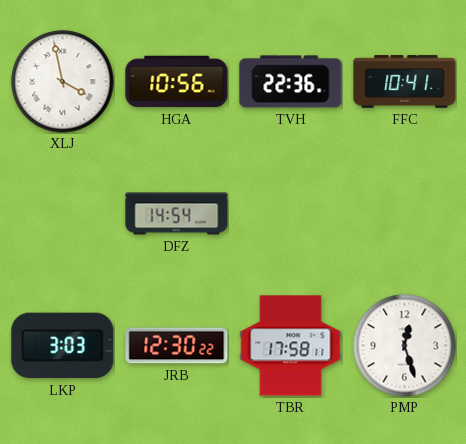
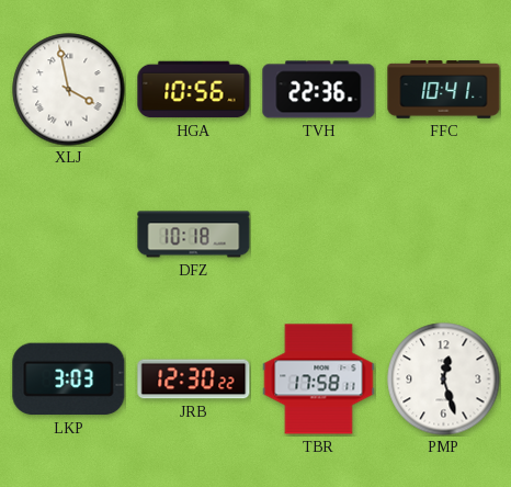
DFZ: 14:54 -> 10:18 (194, 235)
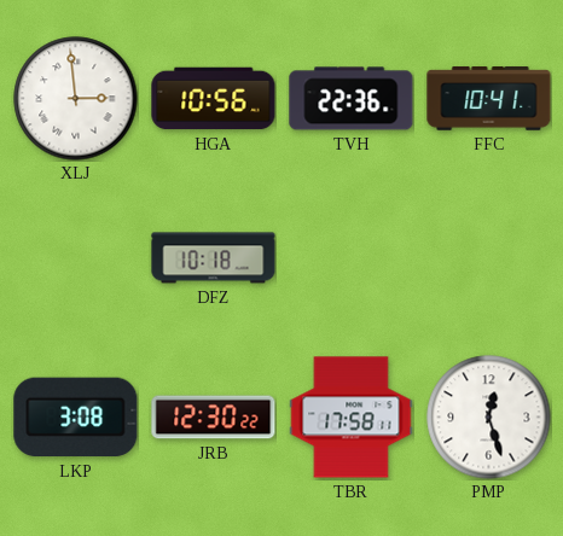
XLJ: 3:58 -> 2:59 (76, 99)
LKP: 3:03 -> 3:08 (76, 418)
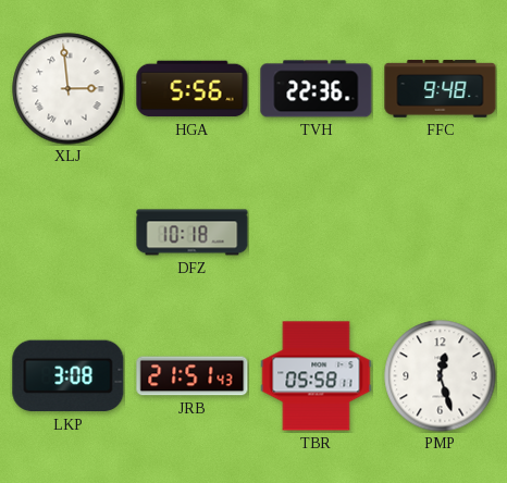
HGA: 10:56 -> 5:56 (193, 89)
FFC: 10:41 -> 9:48 (441, 89)
JRB: 12:30 -> 21:51 (193, 376)
TBR: 17:58 -> 05:58 (317, 376)
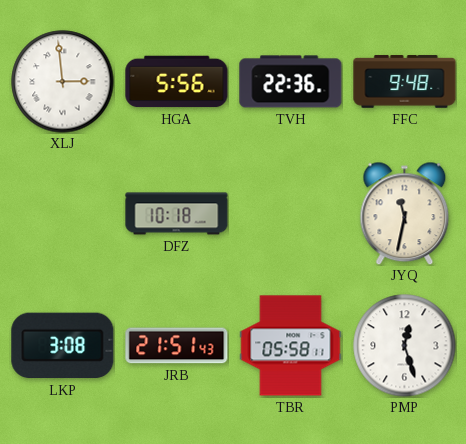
JYQ: none -> 11:32 (405, 213)
